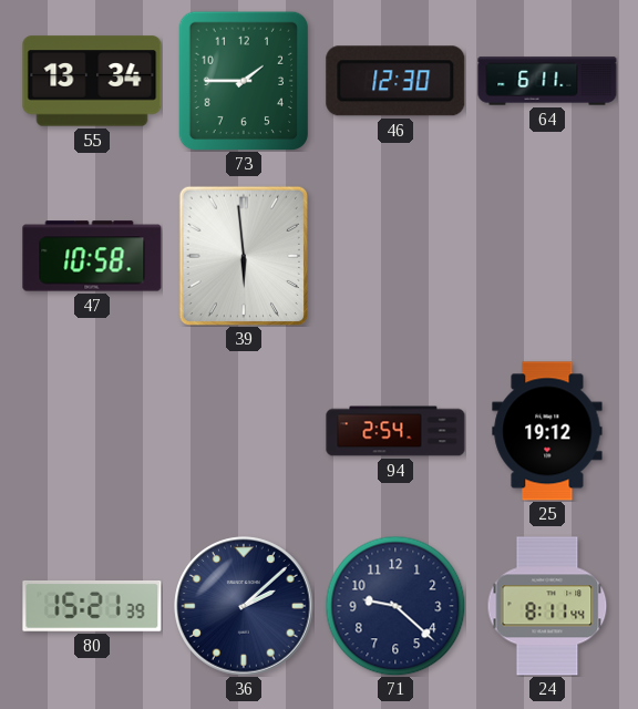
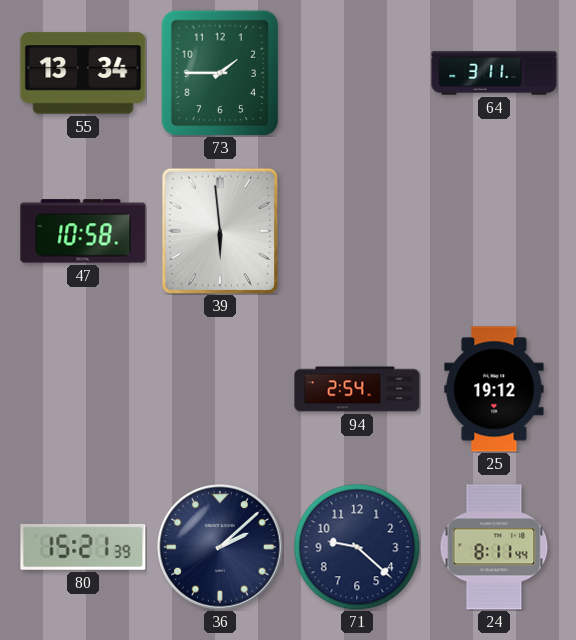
46: 12:30 -> none (395, 81)
64: 6:11 -> 3:11 (494, 73)
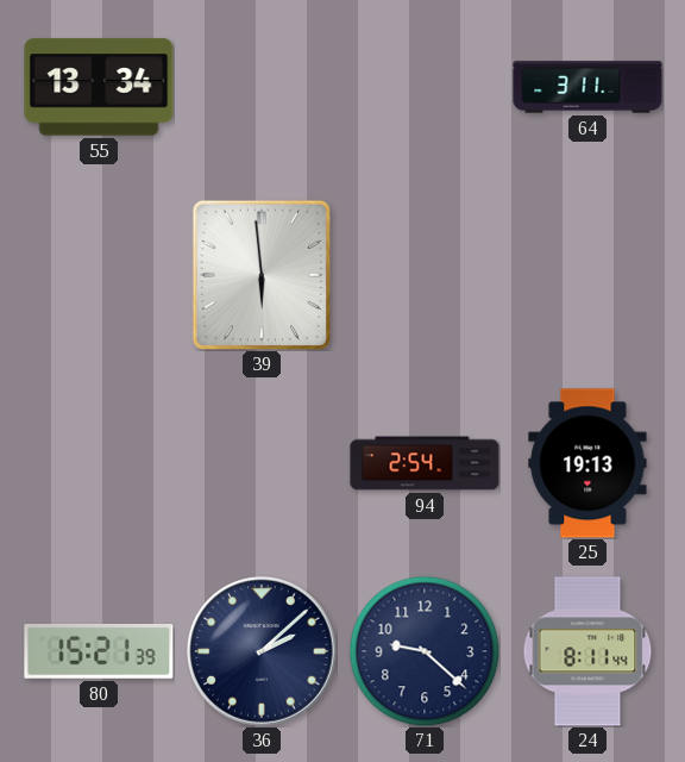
73: 1:45 -> none (219, 73)
47: 10:58 -> none (83, 231)
25: 19:12 -> 19:13 (587, 463)
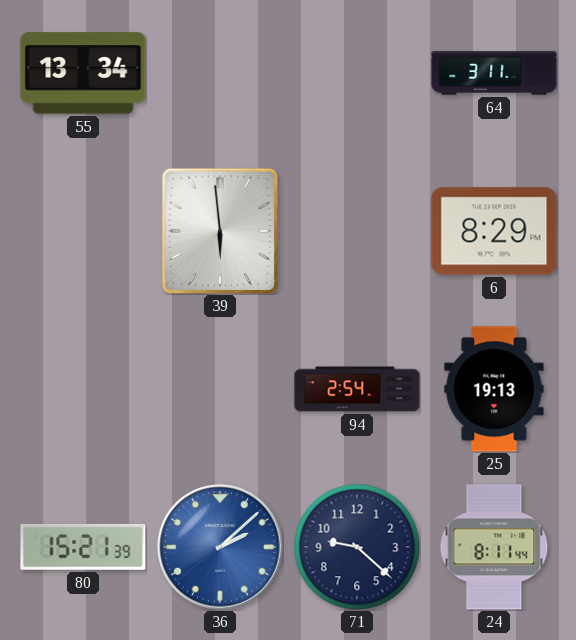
6: none -> 8:29 (494, 231)
36 dial: navy -> blue (220, 547)
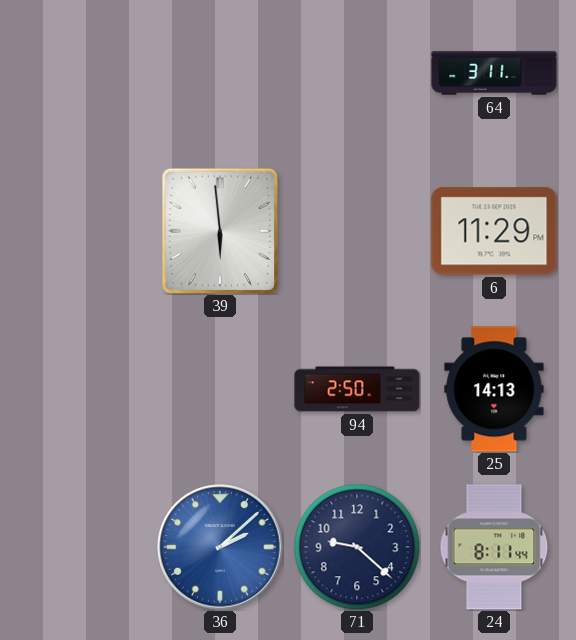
55: 13:34 -> none (83, 73)
6: 8:29 -> 11:29 (494, 231)
94: 2:54 -> 2:50 (357, 389)
25: 19:13 -> 14:13 (494, 389)
80: 15:21 -> none (83, 547)
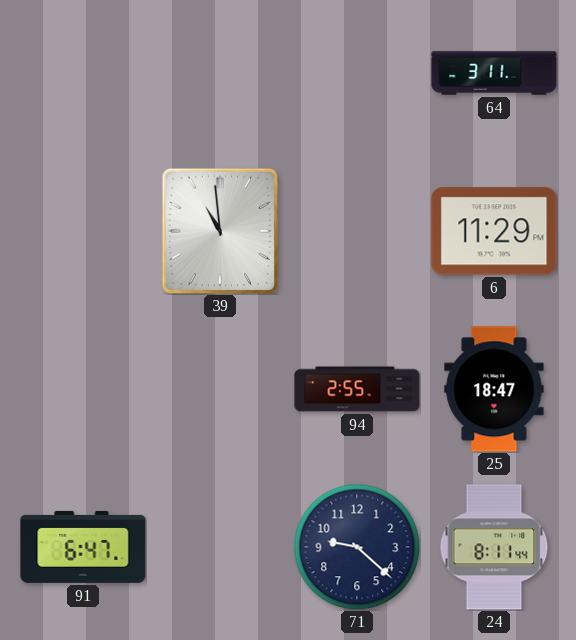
39: 5:59 -> 10:59 (219, 231)
94: 2:50 -> 2:55 (357, 389)
25: 14:13 -> 18:47 (494, 389)
91: none -> 6:47 (83, 547)
36: 2:08 -> none (220, 547)
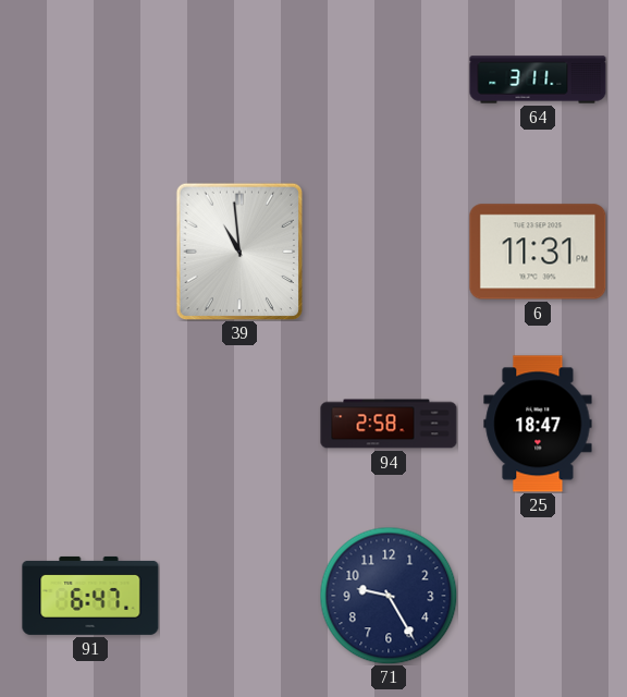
6: 11:29 -> 11:31 (538, 252)
94: 2:55 -> 2:58 (389, 424)
71: 9:22 -> 9:25 (389, 596)
24: 8:11 -> none (494, 547)
